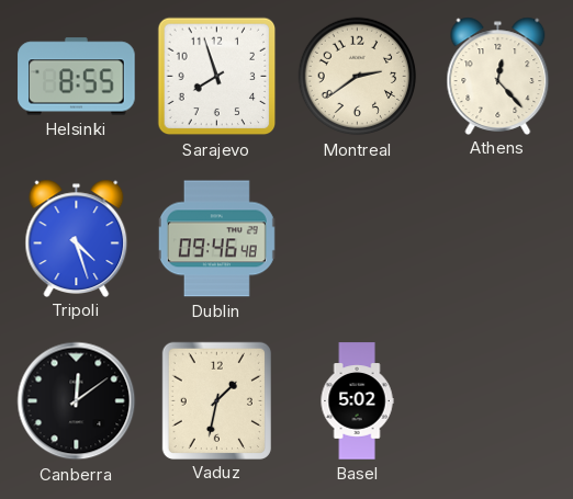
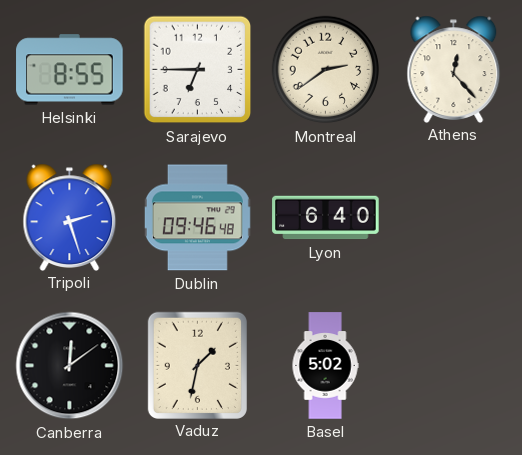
Sarajevo: 7:57 -> 6:45 (198, 70)
Tripoli: 4:27 -> 2:27 (70, 217)
Lyon: none -> 6:40 (326, 218)
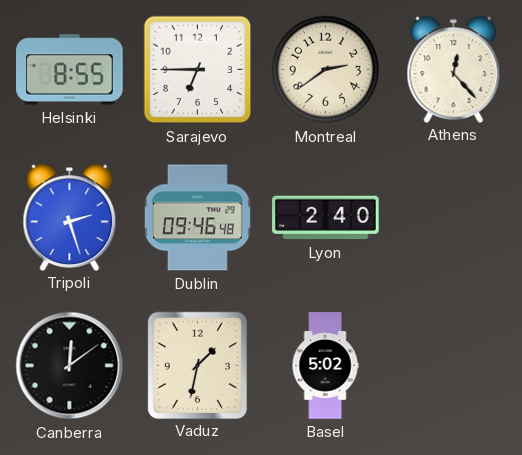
Lyon: 6:40 -> 2:40 (326, 218)
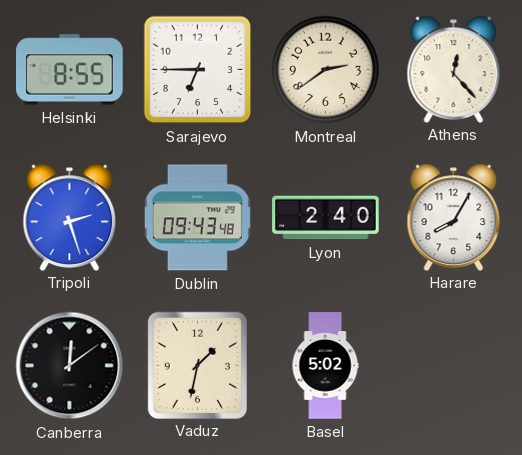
Dublin: 09:46 -> 09:43 (197, 218)
Harare: none -> 8:05 (454, 217)
